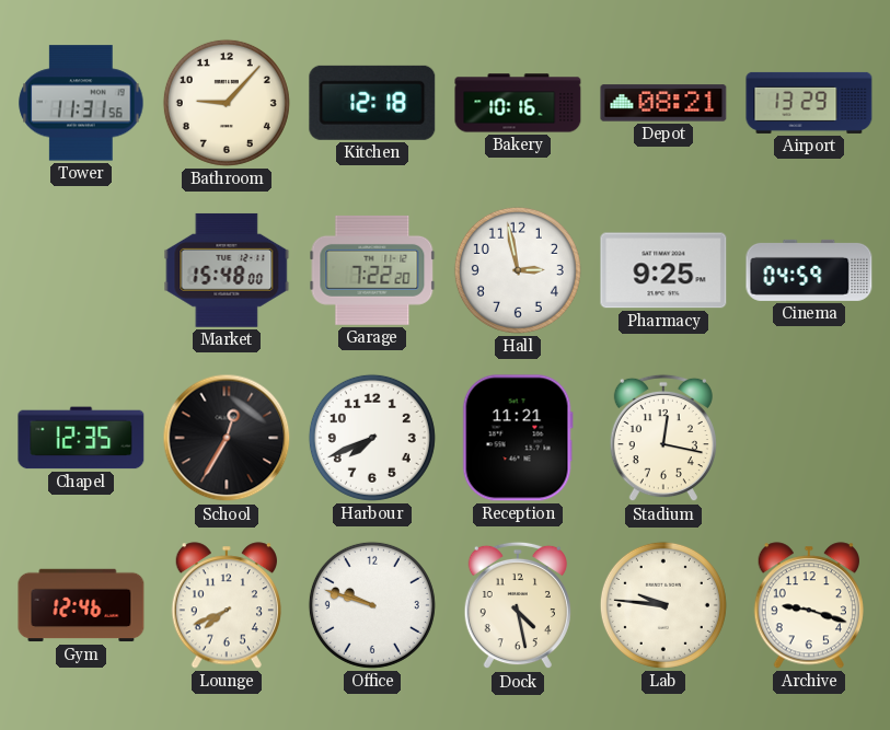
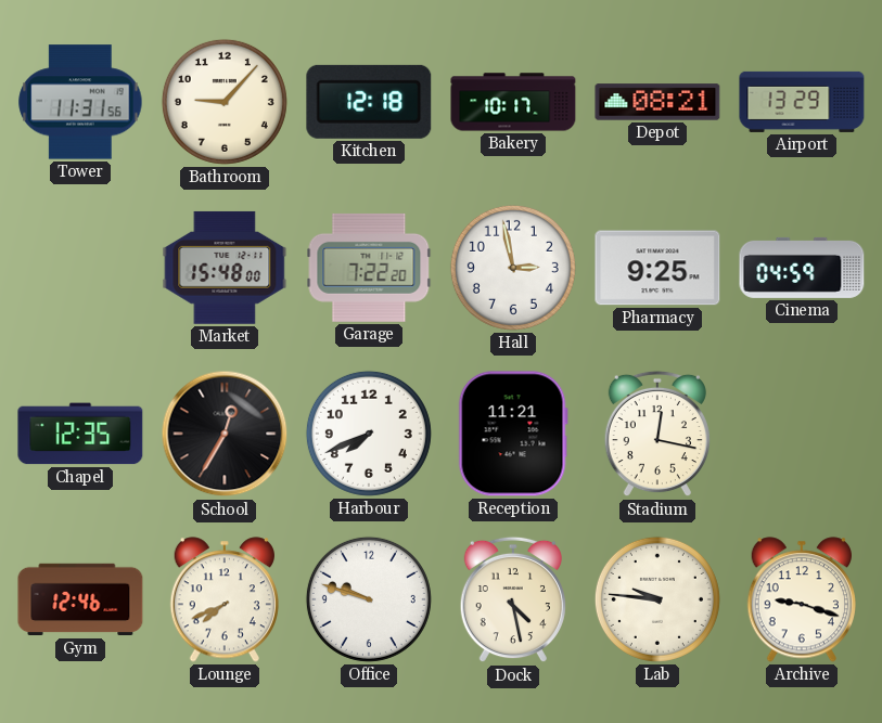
Bakery: 10:16 -> 10:17 (513, 102)
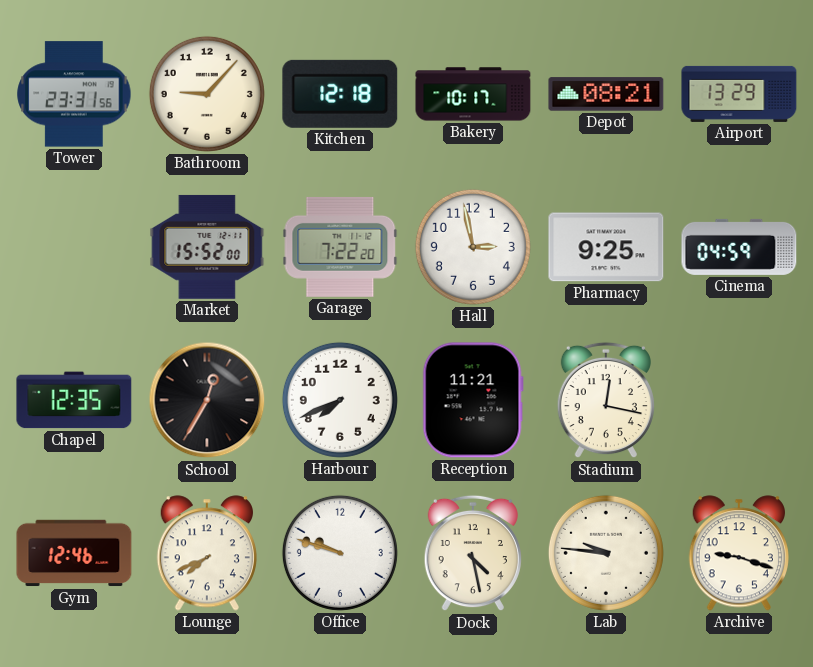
Tower: 11:31 -> 23:31 (74, 94)
Market: 15:48 -> 15:52 (207, 247)
